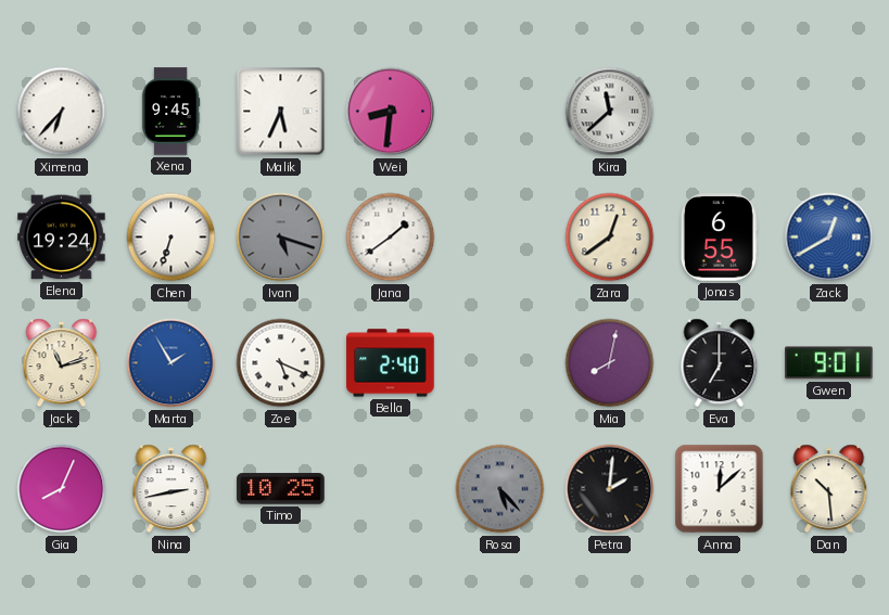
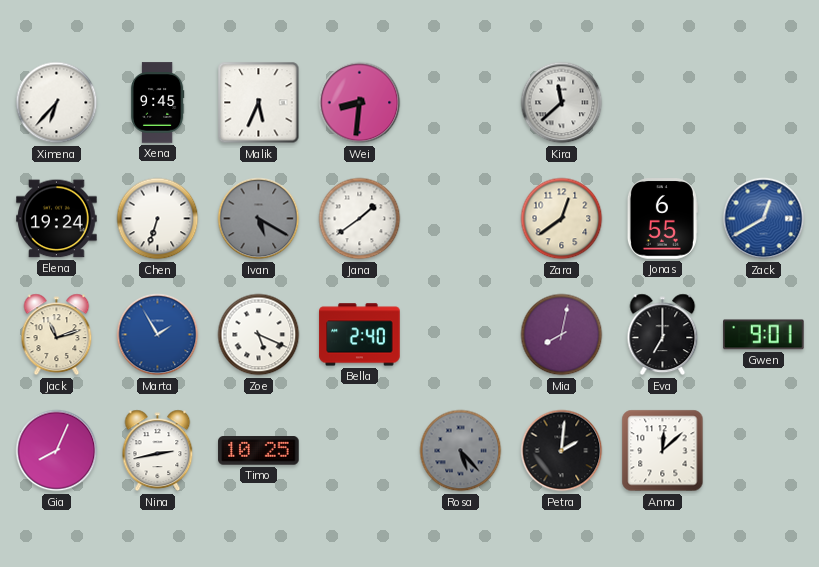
Ivan: 5:18 -> 5:20 (259, 219)
Dan: 10:29 -> none (829, 489)
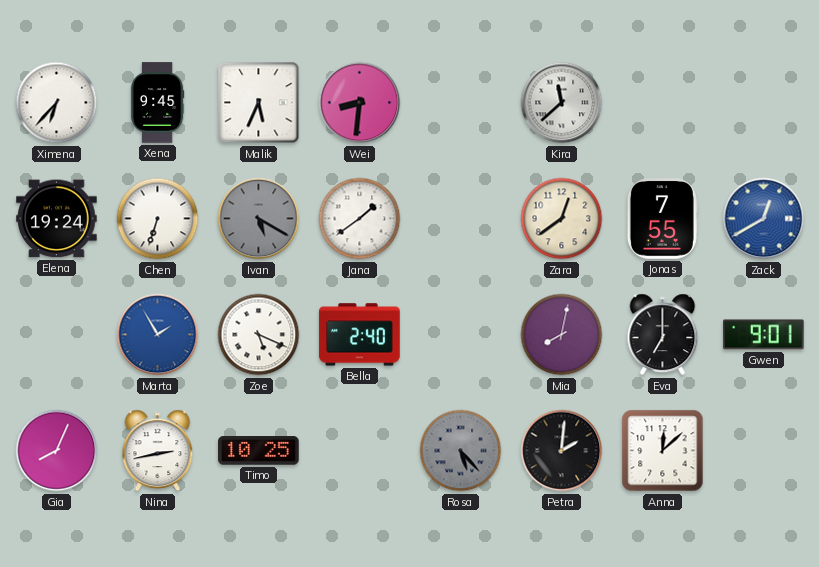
Jonas: 6:55 -> 7:55 (662, 219)
Jack: 11:12 -> none (57, 335)
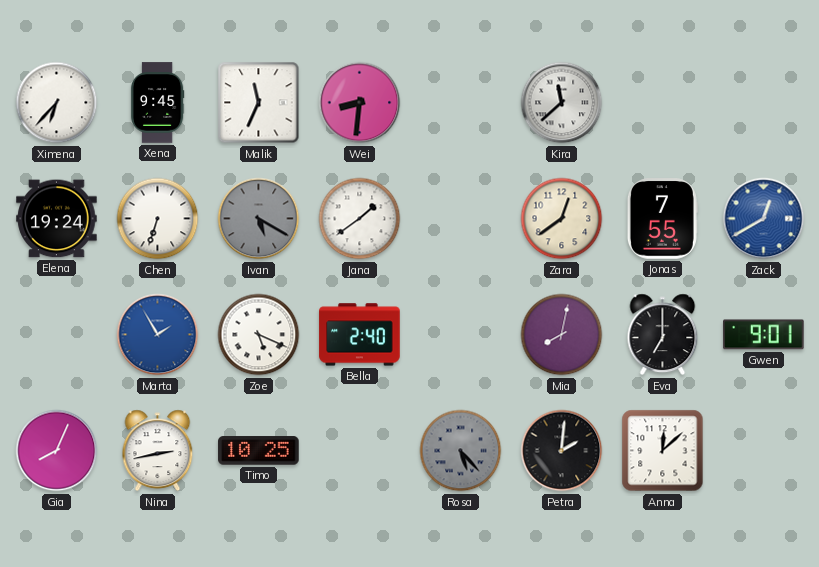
Malik: 5:34 -> 11:34 (259, 103)
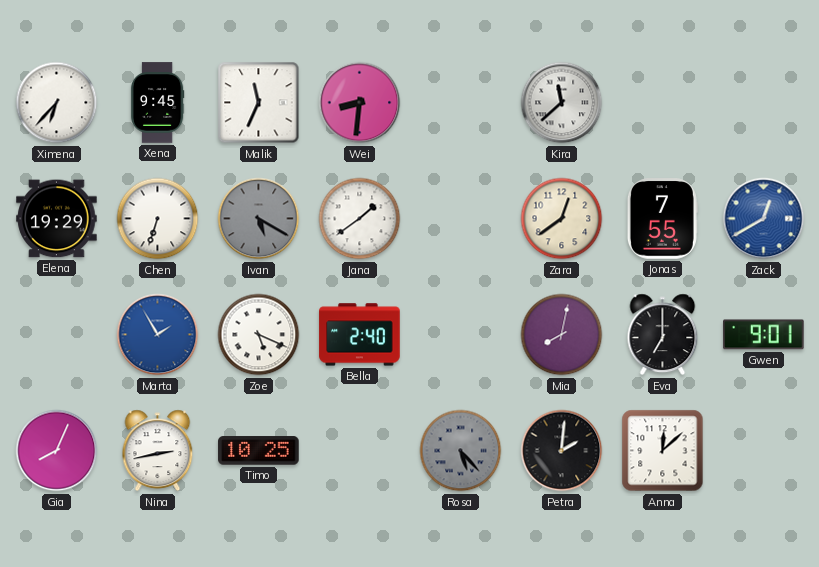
Elena: 19:24 -> 19:29 (57, 219)
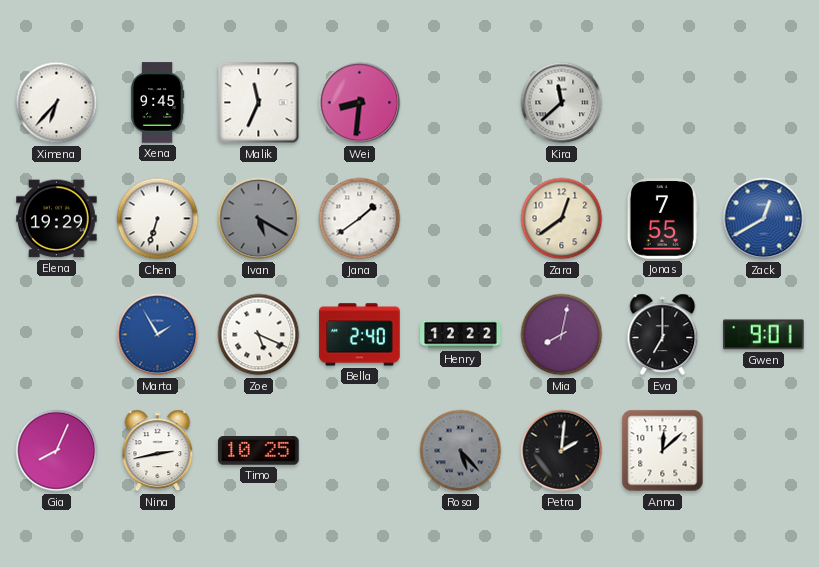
Henry: none -> 12:22 (461, 335)
